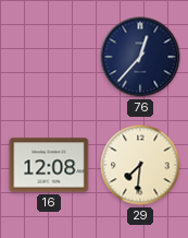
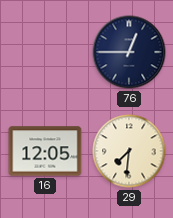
76: 12:37 -> 12:45 (129, 52)
16: 12:08 -> 12:05 (45, 151)
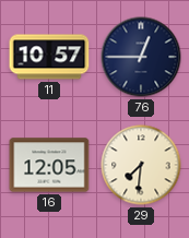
11: none -> 10:57 (49, 57)
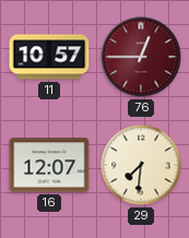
76 dial: navy -> burgundy (141, 57)
16: 12:05 -> 12:07 (49, 165)
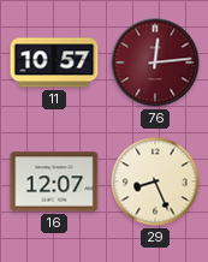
76: 12:45 -> 12:14 (155, 62)
29: 7:31 -> 8:26 (155, 181)
